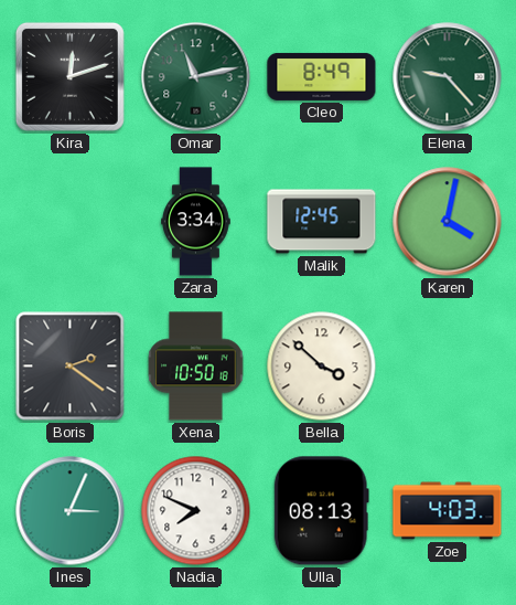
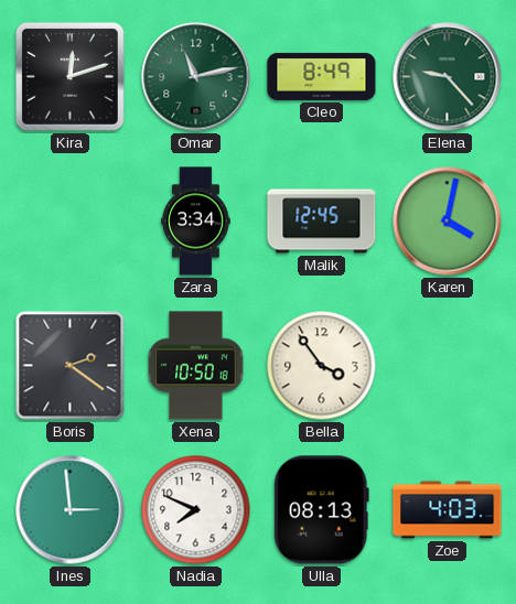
Bella: 3:52 -> 3:54 (322, 366)
Ines: 3:04 -> 2:59 (71, 510)
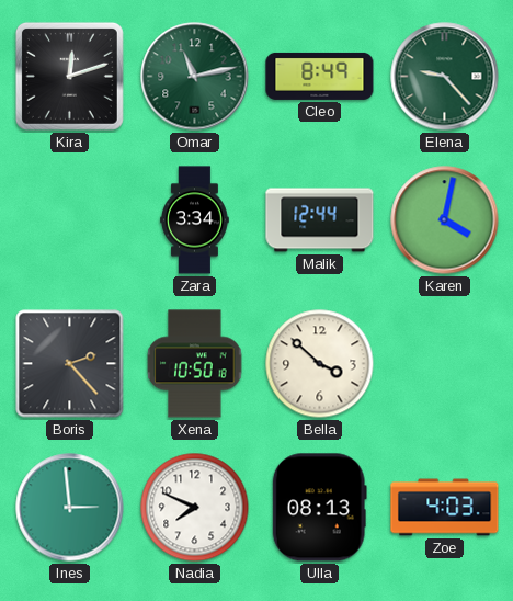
Malik: 12:45 -> 12:44 (320, 220)
Boris: 2:21 -> 2:23 (70, 364)
Bella: 3:54 -> 3:52 (320, 364)
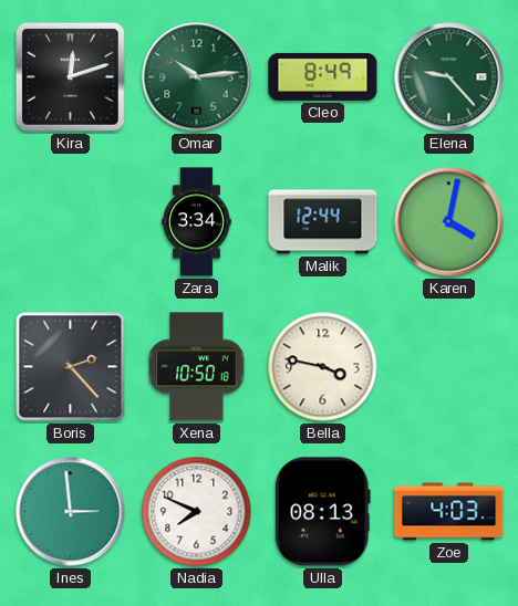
Omar: 11:13 -> 10:14 (197, 77)
Bella: 3:52 -> 3:47 (323, 367)
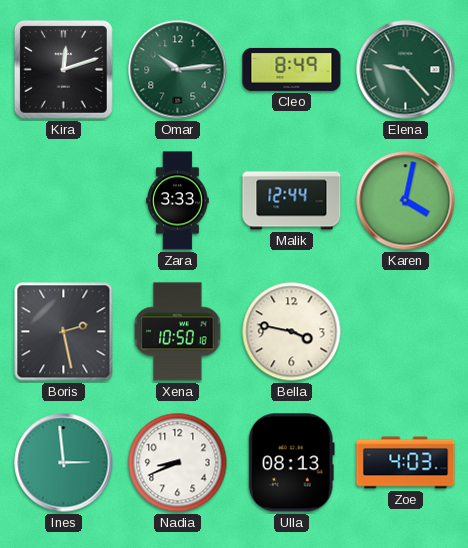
Zara: 3:34 -> 3:33 (178, 201)
Boris: 2:23 -> 2:28 (64, 332)
Nadia: 7:49 -> 8:41 (178, 463)
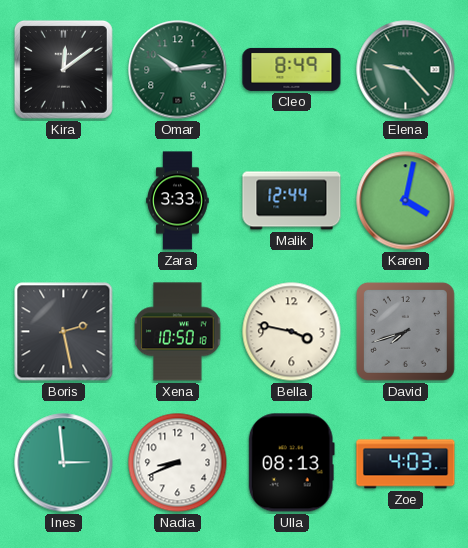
Kira: 12:12 -> 12:09 (63, 69)
David: none -> 7:42 (405, 331)
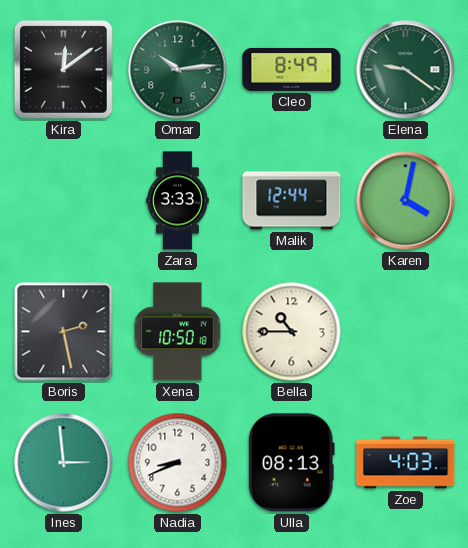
Elena: 9:23 -> 9:21 (406, 70)
Bella: 3:47 -> 10:45 (292, 332)
David: 7:42 -> none (405, 331)
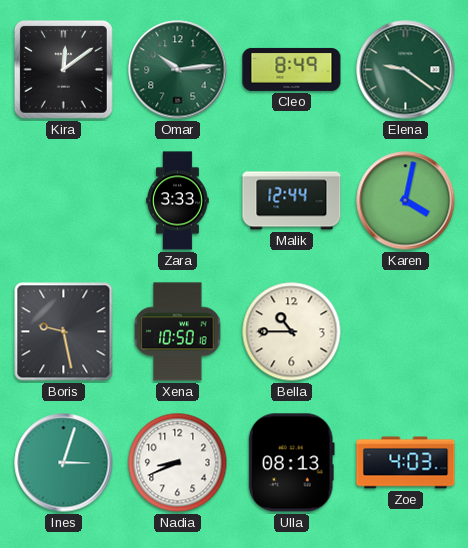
Boris: 2:28 -> 9:28 (64, 332)
Ines: 2:59 -> 3:03 (64, 463)
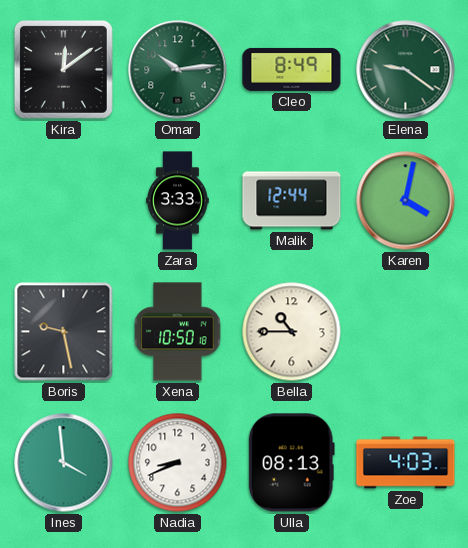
Ines: 3:03 -> 3:59 (64, 463)
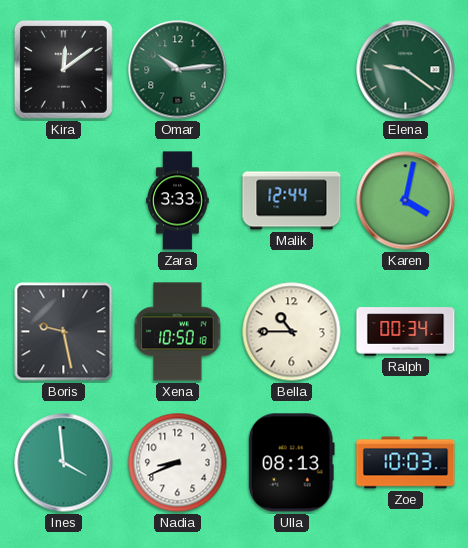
Cleo: 8:49 -> none (292, 69)
Ralph: none -> 00:34 (406, 332)
Zoe: 4:03 -> 10:03 (406, 463)
